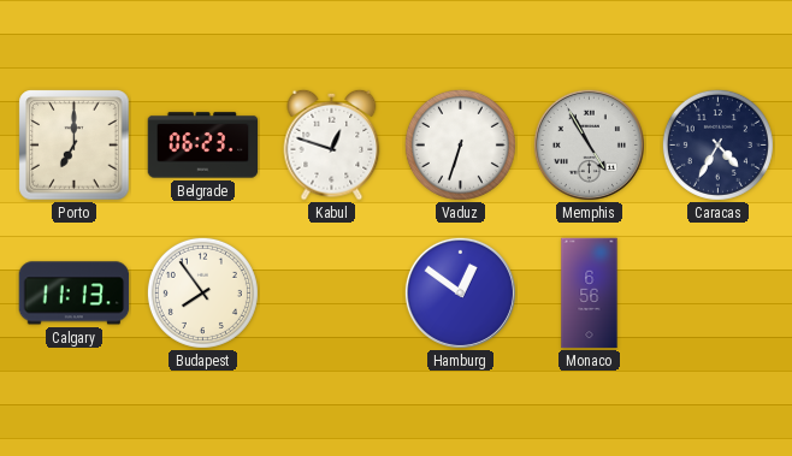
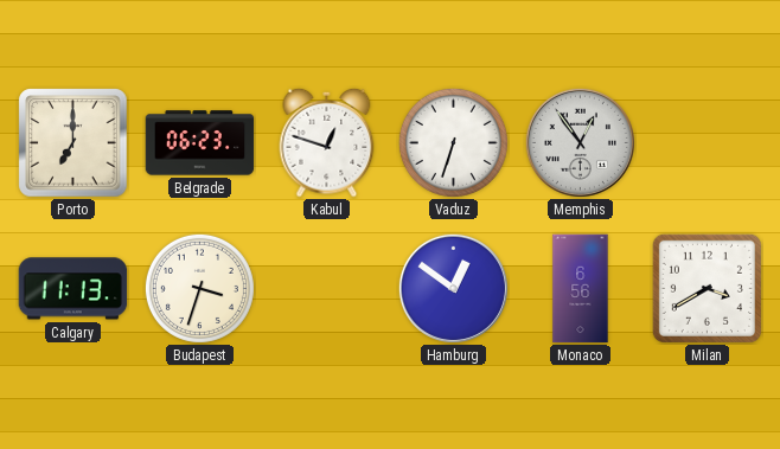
Memphis: 4:55 -> 12:54 (580, 142)
Caracas: 4:35 -> none (717, 144)
Budapest: 7:54 -> 3:33 (199, 288)
Milan: none -> 3:40 (707, 288)
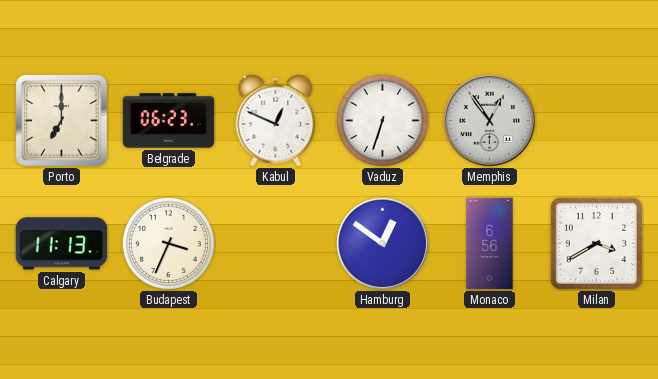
Kabul: 12:48 -> 12:49 (276, 120)
Budapest: 3:33 -> 3:34 (168, 243)
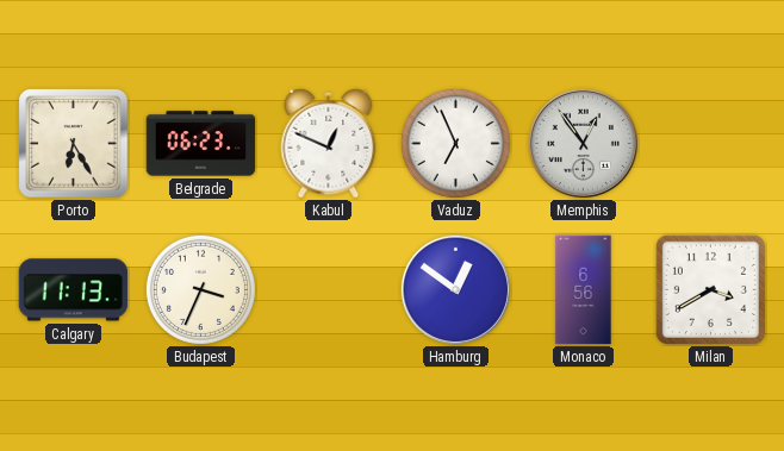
Porto: 7:00 -> 6:25 (74, 144)
Vaduz: 6:33 -> 6:56 (455, 143)
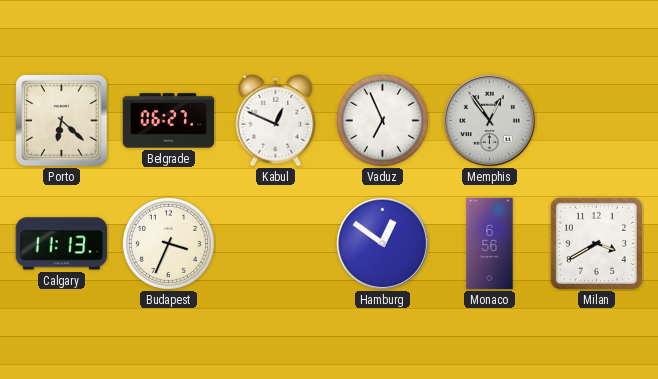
Porto: 6:25 -> 6:22 (62, 121)
Belgrade: 06:23 -> 06:27 (169, 121)
